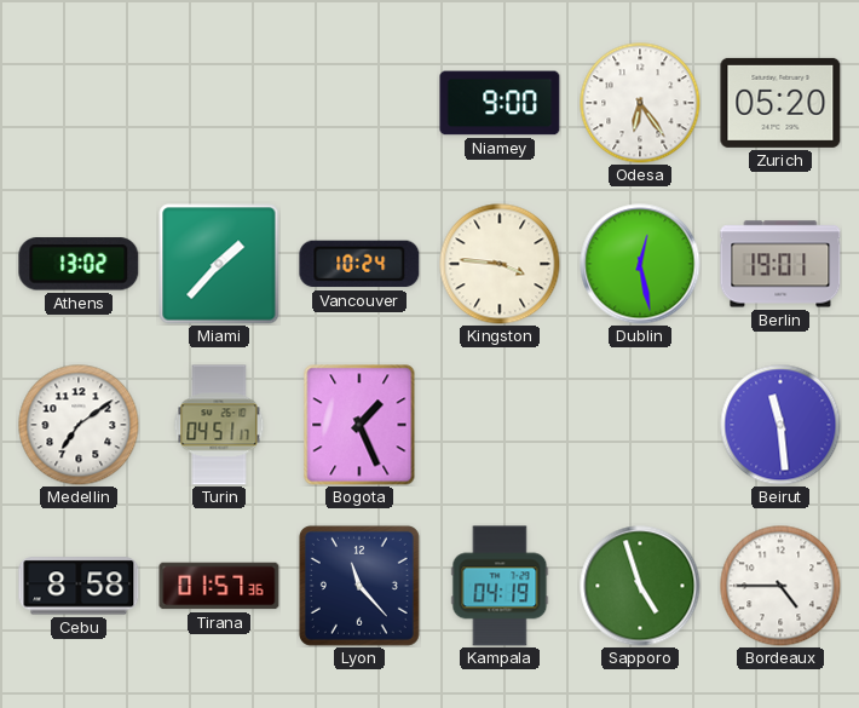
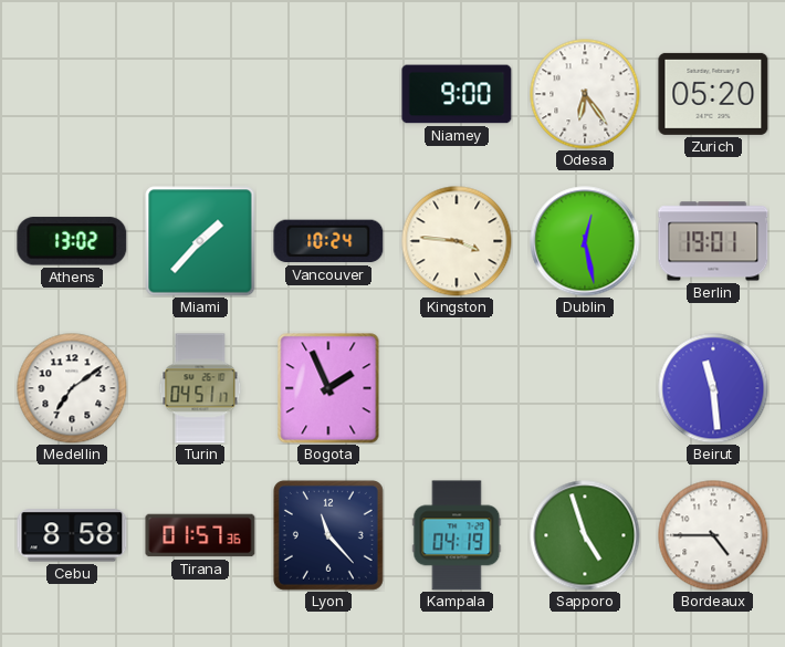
Bogota: 1:26 -> 1:56 (328, 388)
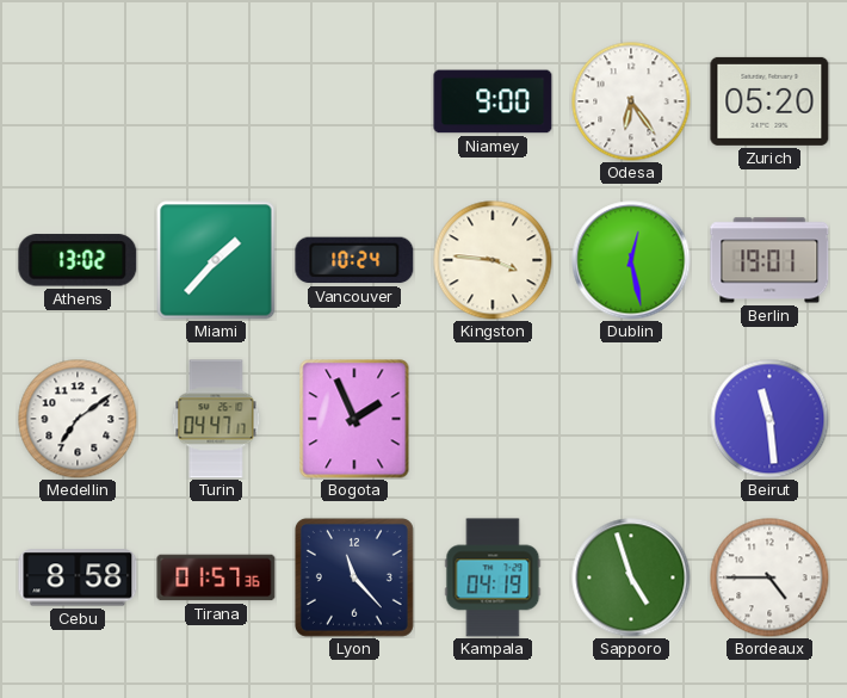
Turin: 04:51 -> 04:47 (216, 419)
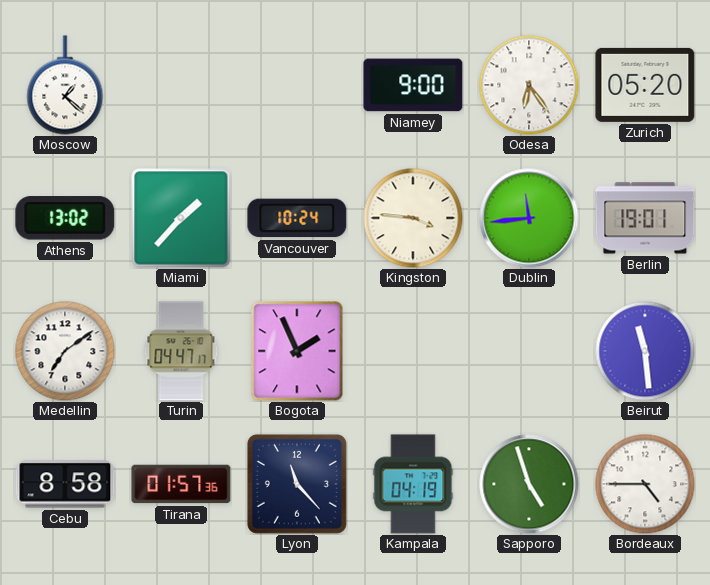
Moscow: none -> 1:22 (65, 85)
Dublin: 12:28 -> 11:44 (529, 218)
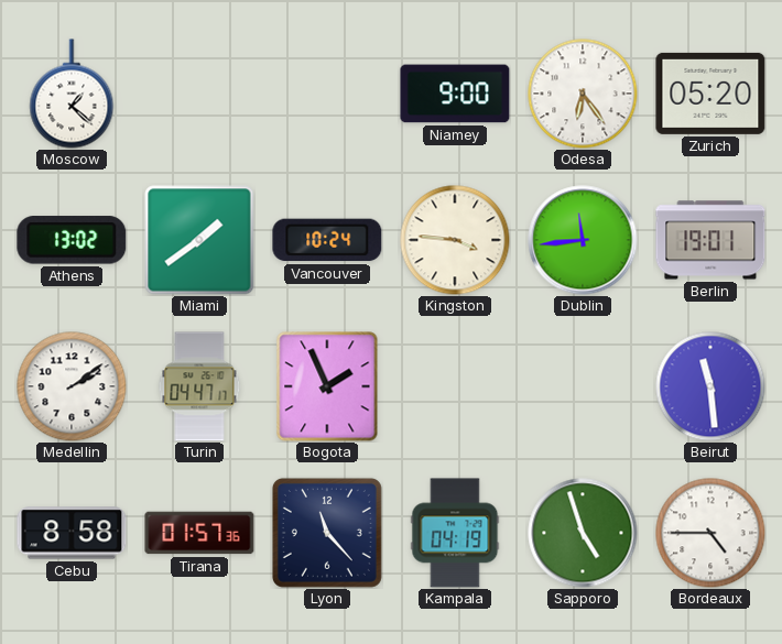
Miami: 1:37 -> 1:39 (199, 240)
Medellin: 7:09 -> 2:09 (72, 386)
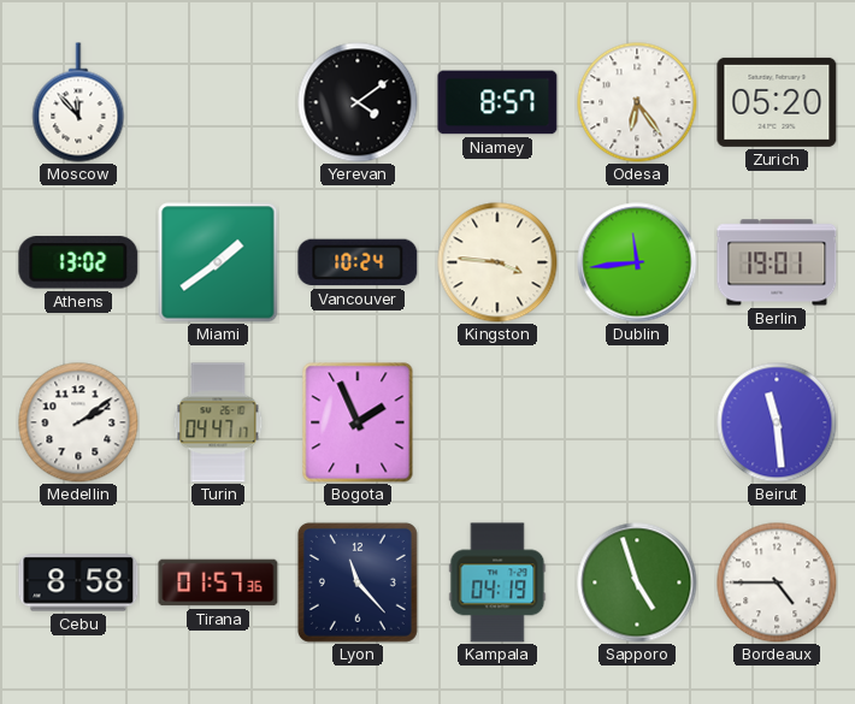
Moscow: 1:22 -> 11:53 (78, 102)
Yerevan: none -> 4:09 (358, 102)
Niamey: 9:00 -> 8:57 (497, 102)
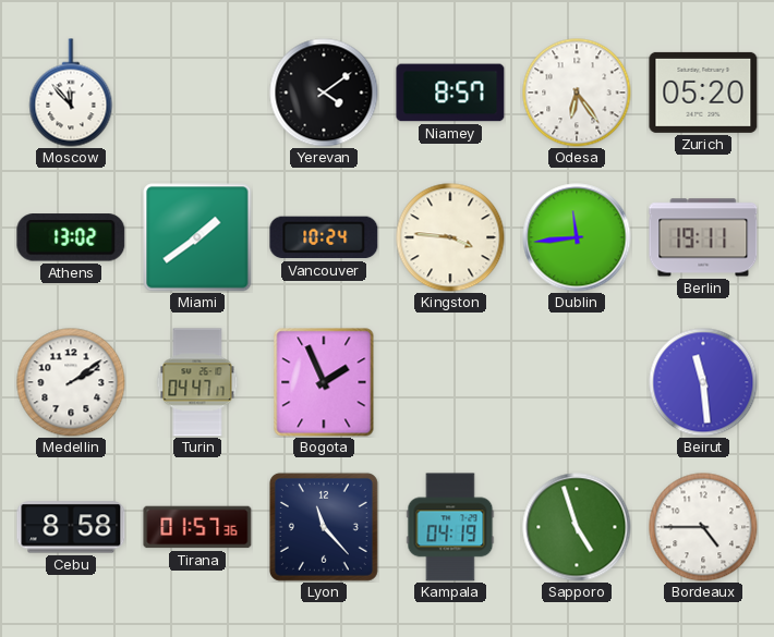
Berlin: 19:01 -> 19:11 (703, 237)
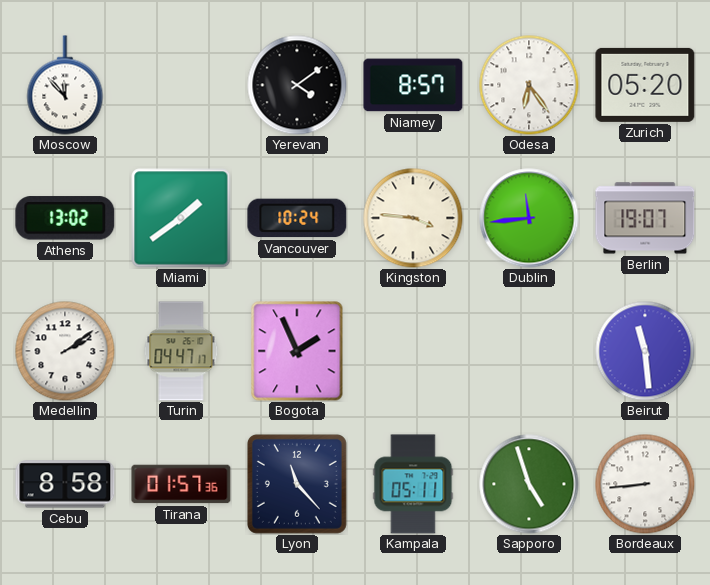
Berlin: 19:11 -> 19:07 (645, 218)
Kampala: 04:19 -> 05:11 (413, 484)
Bordeaux: 4:45 -> 8:44 (645, 484)
